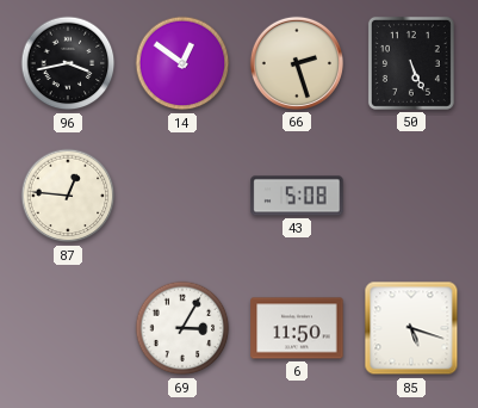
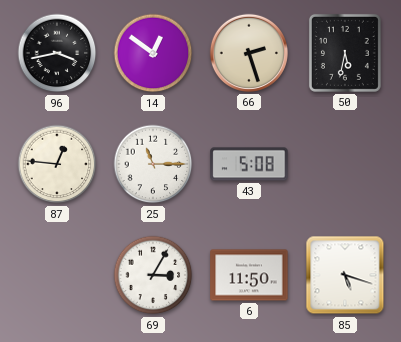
50: 5:26 -> 5:32 (345, 53)
25: none -> 11:15 (153, 164)
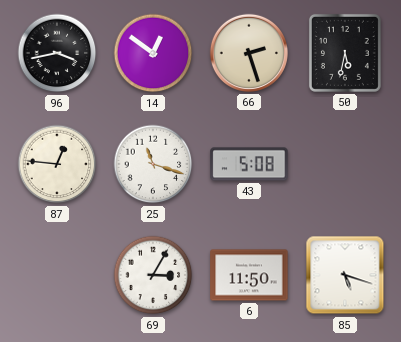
25: 11:15 -> 11:18 (153, 164)
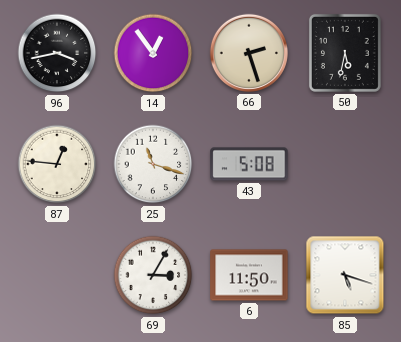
14: 12:51 -> 12:54 (153, 53)
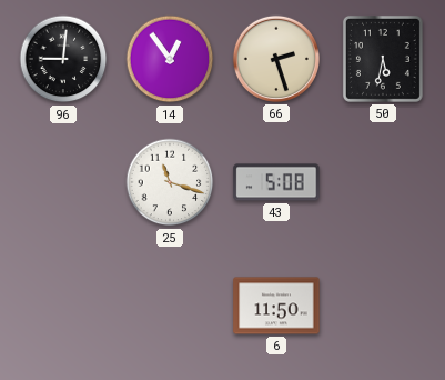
96: 3:43 -> 9:01 (63, 59)
87: 12:46 -> none (57, 164)
69: 3:05 -> none (153, 275)
85: 5:18 -> none (345, 275)
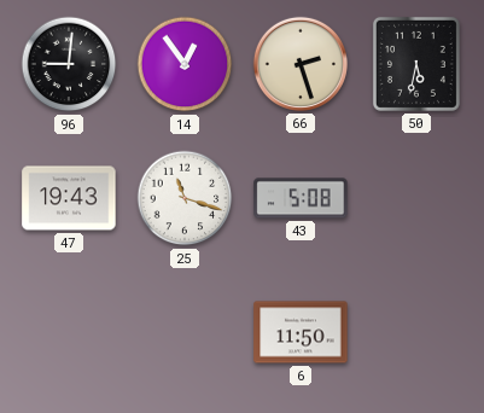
47: none -> 19:43 (69, 198)
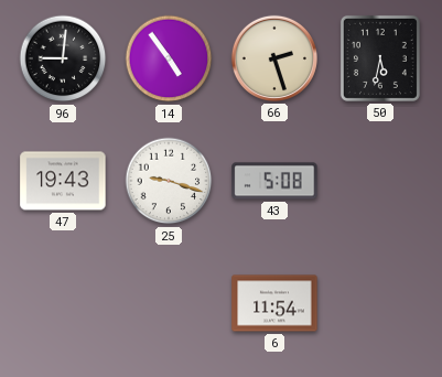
14: 12:54 -> 4:54 (169, 58)
25: 11:18 -> 9:18 (169, 181)
6: 11:50 -> 11:54 (274, 303)
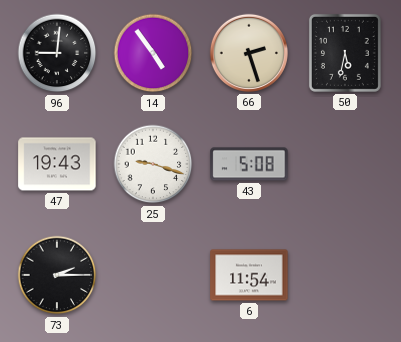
73: none -> 2:15 (57, 275)
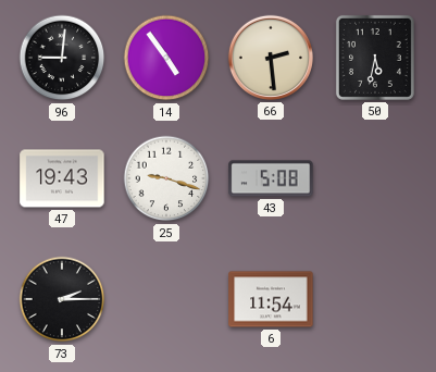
66: 2:27 -> 2:29 (271, 58)
